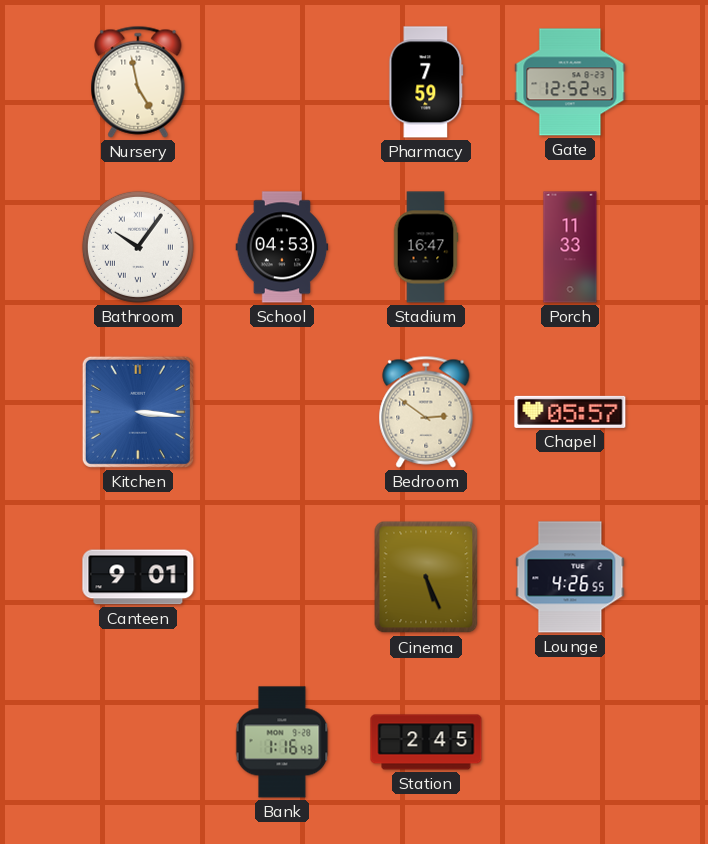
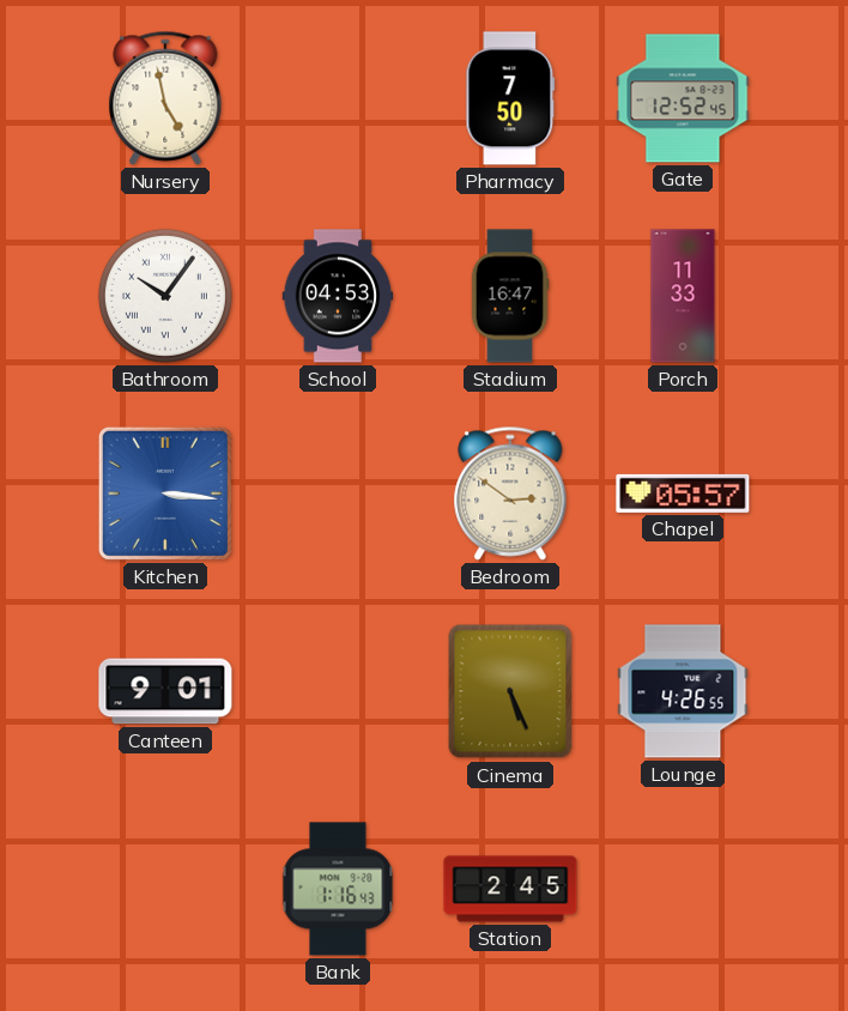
Pharmacy: 7:59 -> 7:50 (510, 98)
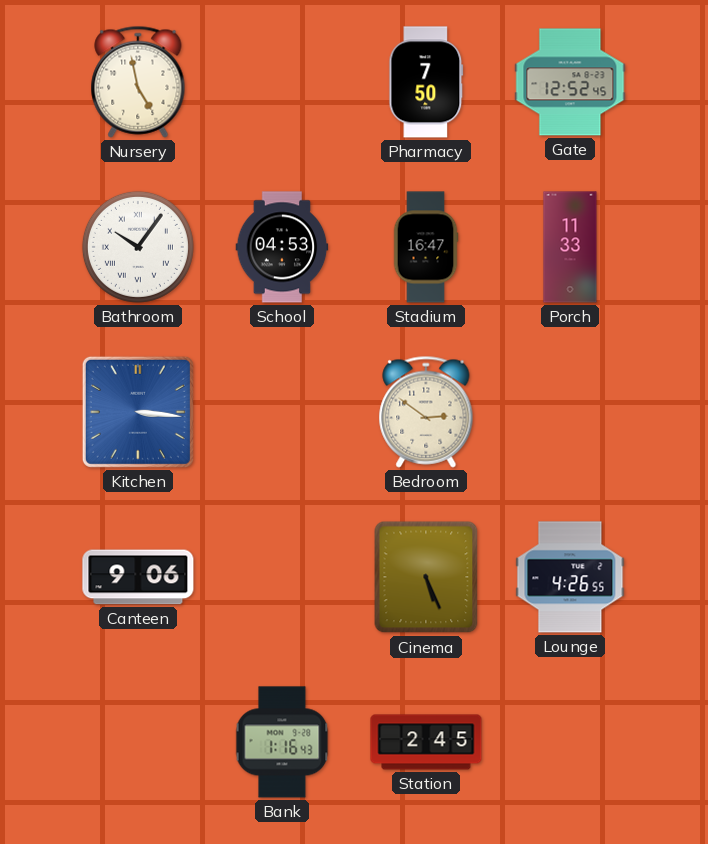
Chapel: 05:57 -> none (683, 494)
Canteen: 9:01 -> 9:06 (138, 577)
